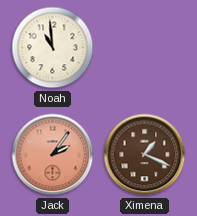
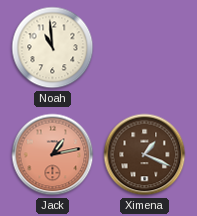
Jack: 2:06 -> 1:13 (53, 155)
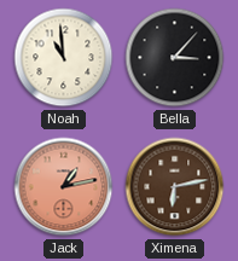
Bella: none -> 3:07 (175, 58)
Ximena: 1:19 -> 6:13 (175, 187)
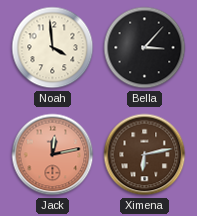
Noah: 10:59 -> 3:59 (53, 48)
Jack: 1:13 -> 12:13 (53, 155)
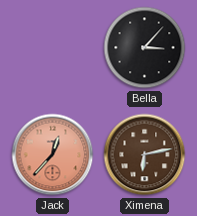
Noah: 3:59 -> none (53, 48)
Jack: 12:13 -> 12:37 (53, 155)
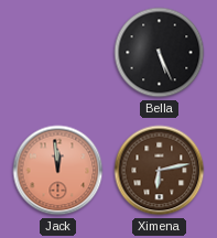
Bella: 3:07 -> 5:26 (160, 53)
Jack: 12:37 -> 11:59 (58, 171)
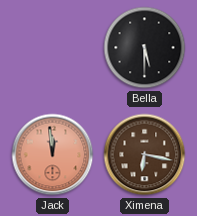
Bella: 5:26 -> 5:30 (145, 48)
Ximena: 6:13 -> 6:17 (145, 155)
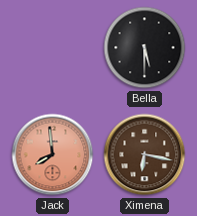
Jack: 11:59 -> 7:59 (53, 155)
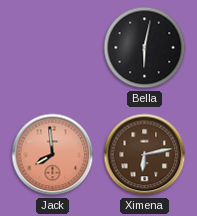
Bella: 5:30 -> 6:02 (145, 48)
Ximena: 6:17 -> 6:13 (145, 155)
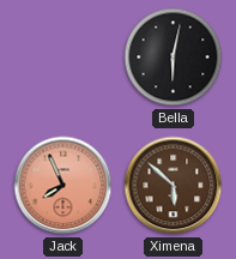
Jack: 7:59 -> 7:56 (63, 186)
Ximena: 6:13 -> 5:52 (174, 186)
